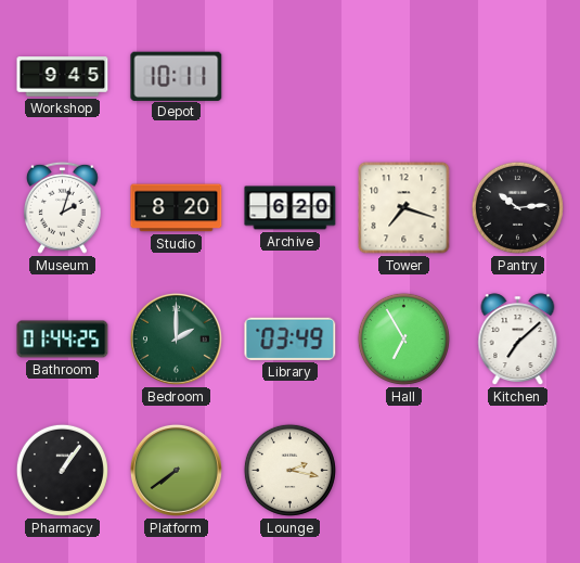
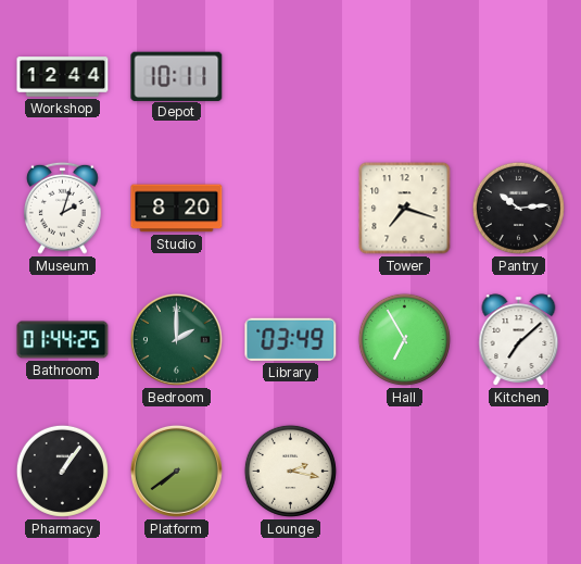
Workshop: 9:45 -> 12:44 (63, 77)
Archive: 6:20 -> none (291, 208)
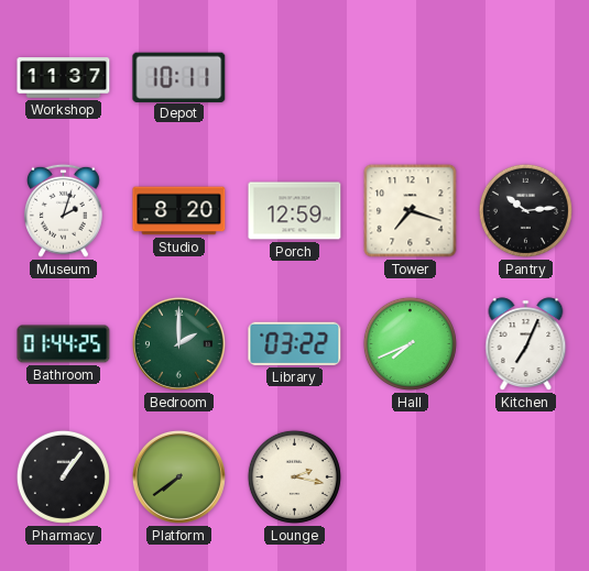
Workshop: 12:44 -> 11:37 (64, 78)
Porch: none -> 12:59 (295, 211)
Library: 03:49 -> 03:22 (295, 343)
Hall: 6:55 -> 7:41 (410, 343)
Kitchen: 7:08 -> 7:04 (526, 344)
